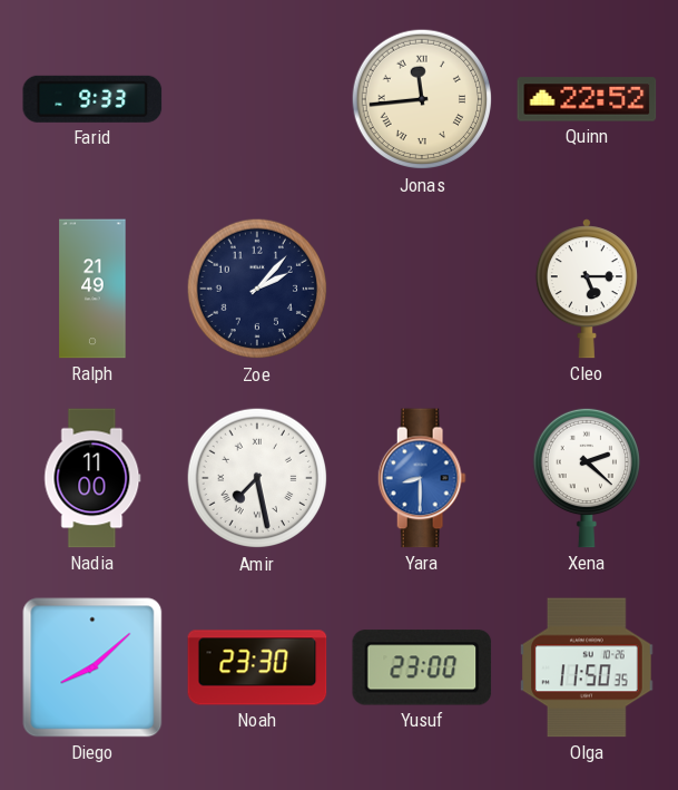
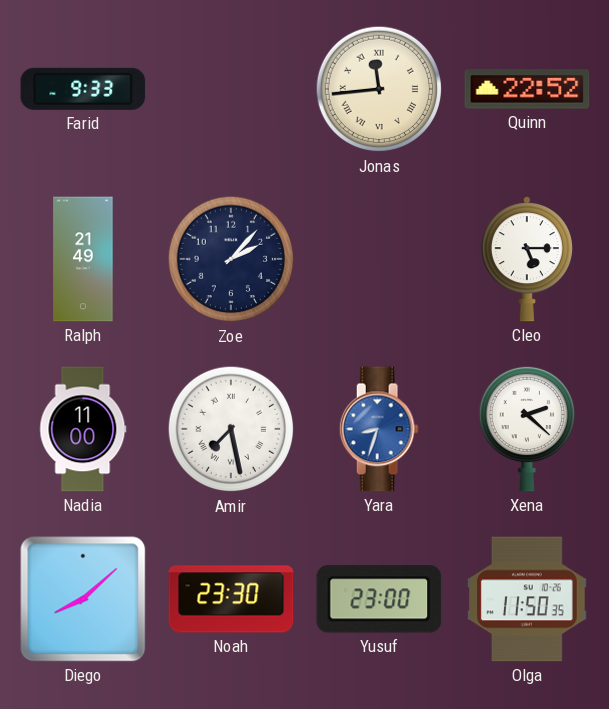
Yara: 8:30 -> 8:33 (379, 429)
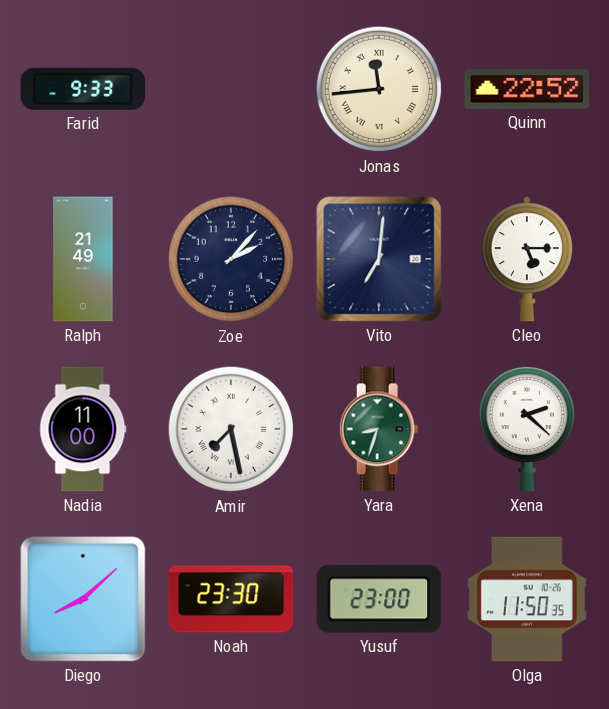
Vito: none -> 7:01 (379, 259)
Yara dial: blue -> green (379, 429)
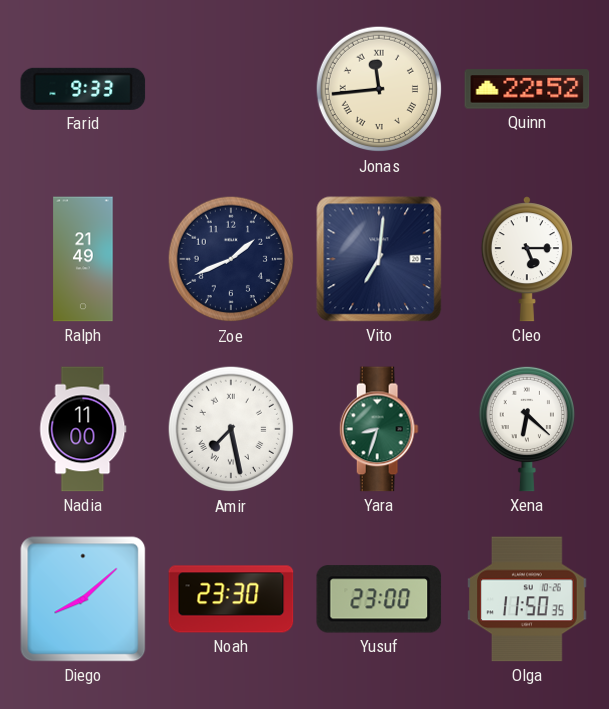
Zoe: 2:07 -> 1:41 (231, 259)
Xena: 2:22 -> 6:22 (527, 429)
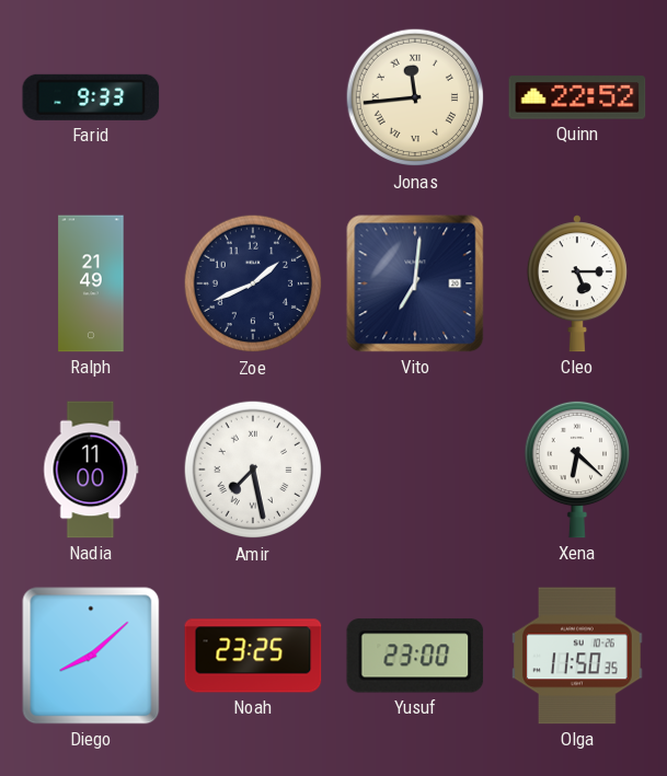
Yara: 8:33 -> none (379, 429)
Noah: 23:30 -> 23:25 (253, 656)
